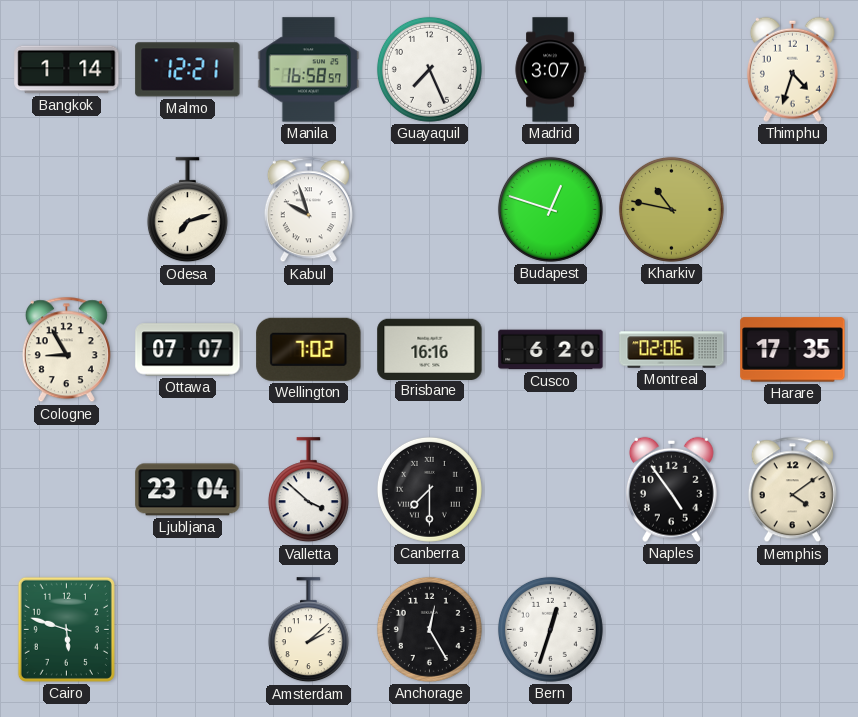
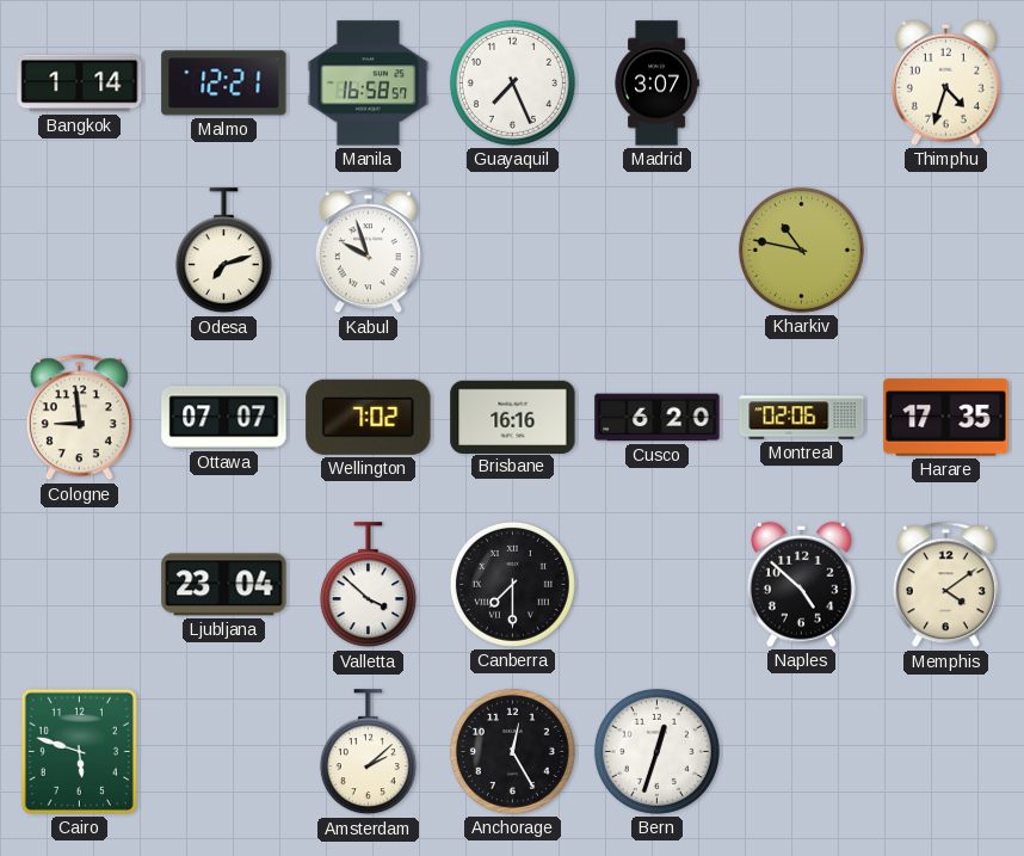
Budapest: 12:48 -> none (550, 209)
Cologne: 8:55 -> 8:59 (79, 418)
Naples: 4:54 -> 4:52 (801, 584)
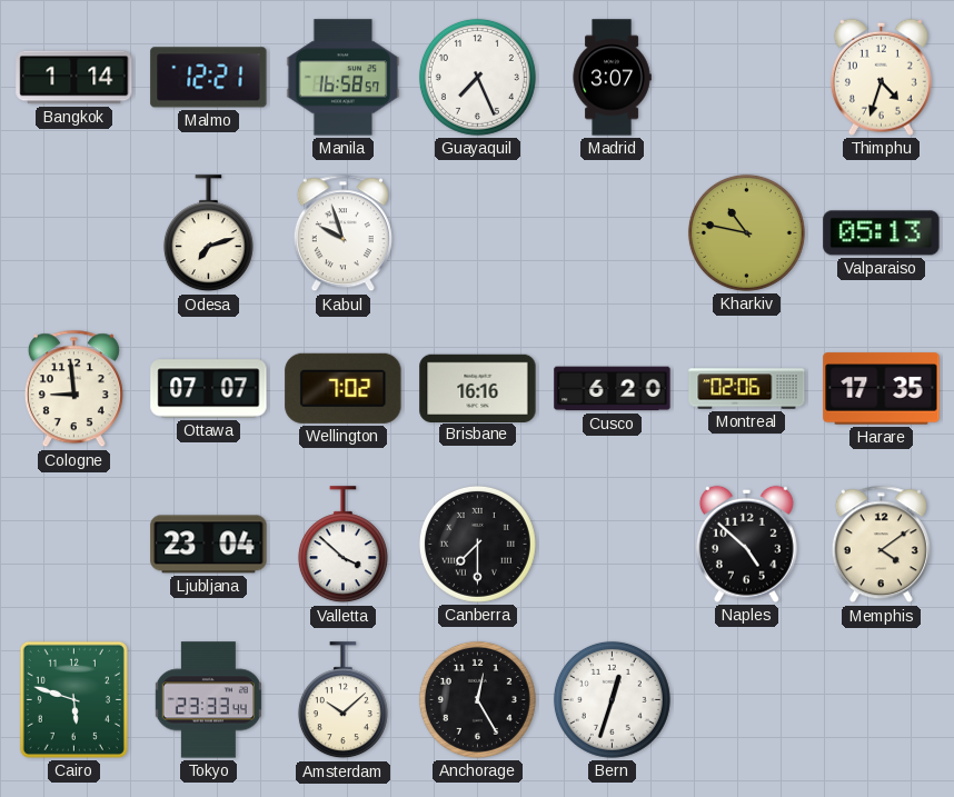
Valparaiso: none -> 05:13 (882, 233)
Tokyo: none -> 23:33 (208, 700)
Amsterdam: 2:08 -> 10:08 (342, 700)
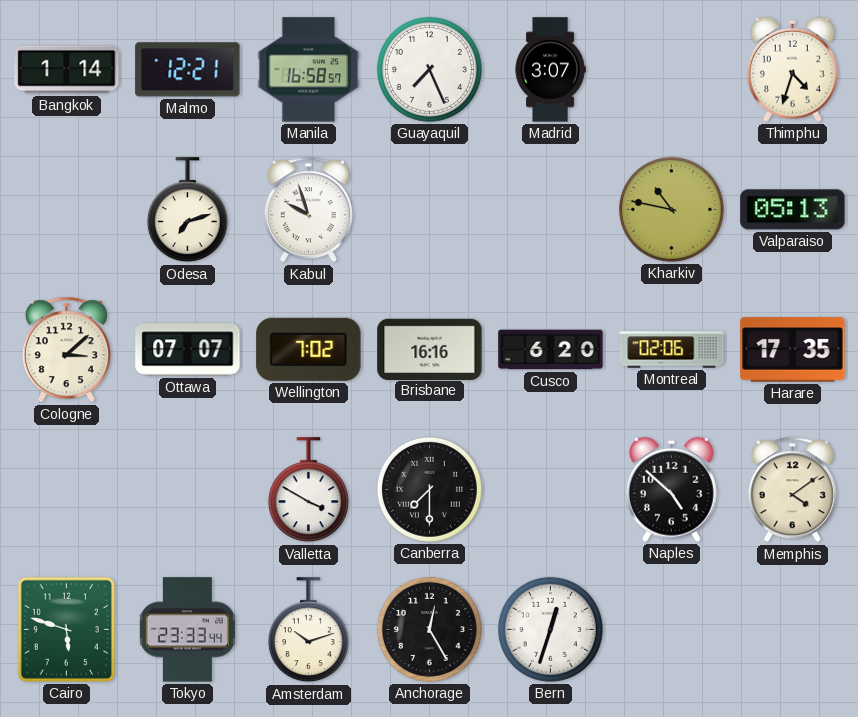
Cologne: 8:59 -> 3:08 (66, 350)
Ljubljana: 23:04 -> none (209, 545)
Valletta: 3:52 -> 3:50 (308, 490)
Amsterdam: 10:08 -> 10:12 (308, 630)
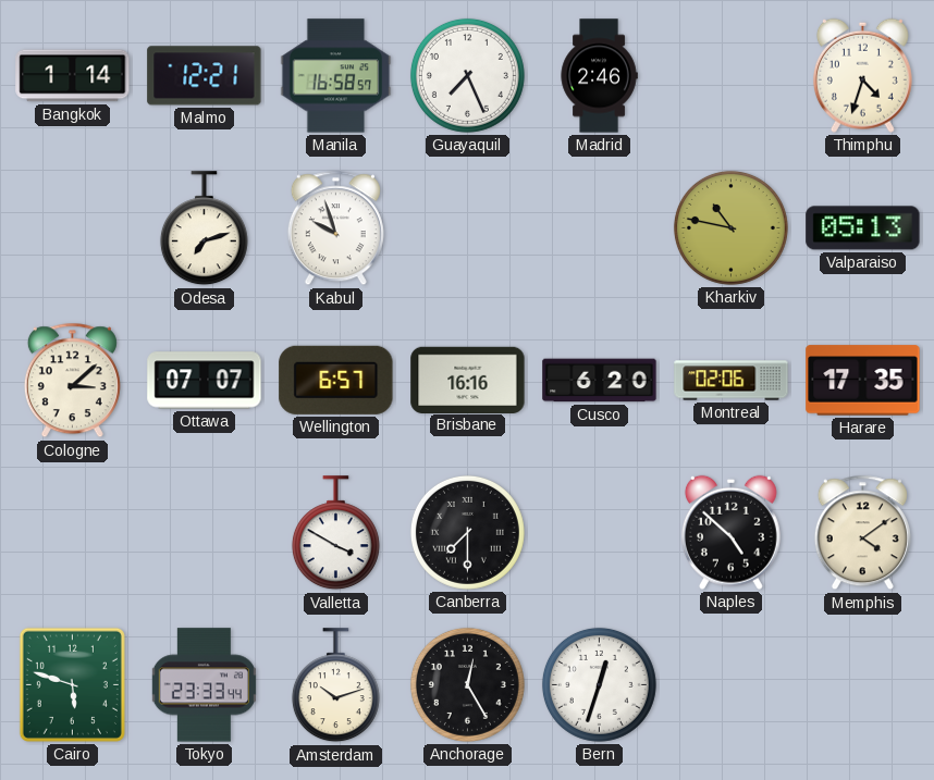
Madrid: 3:07 -> 2:46 (599, 76)
Wellington: 7:02 -> 6:57 (336, 380)
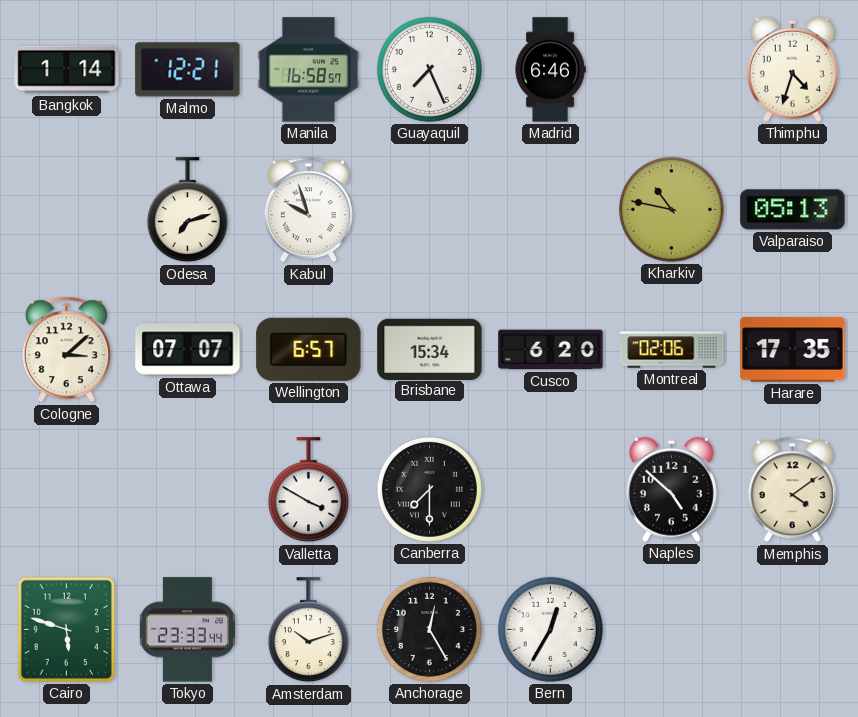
Madrid: 2:46 -> 6:46 (550, 70)
Brisbane: 16:16 -> 15:34 (430, 349)
Bern: 12:33 -> 12:35 (550, 629)
